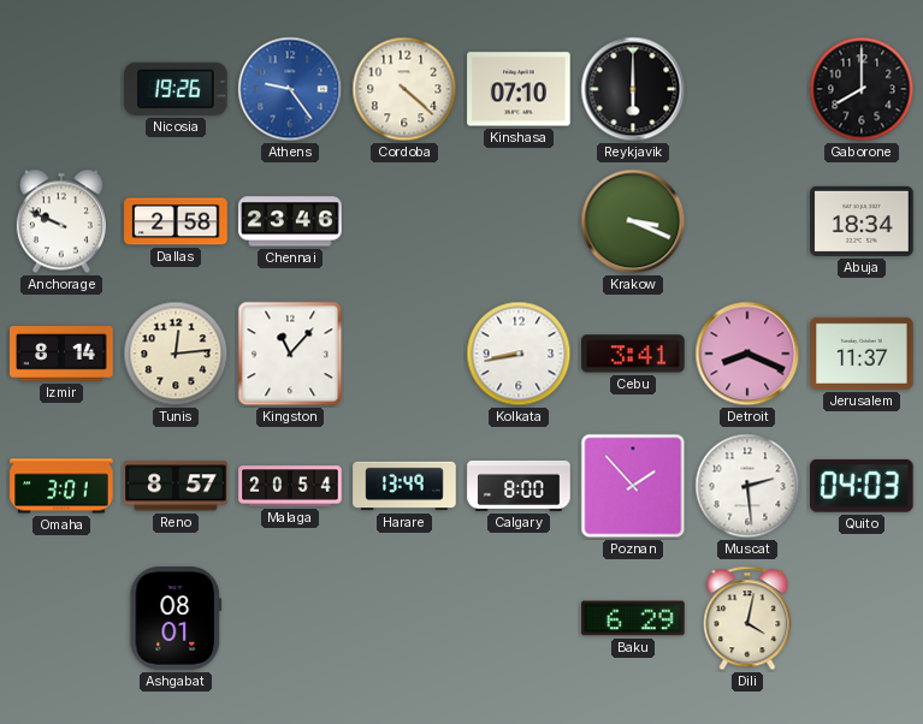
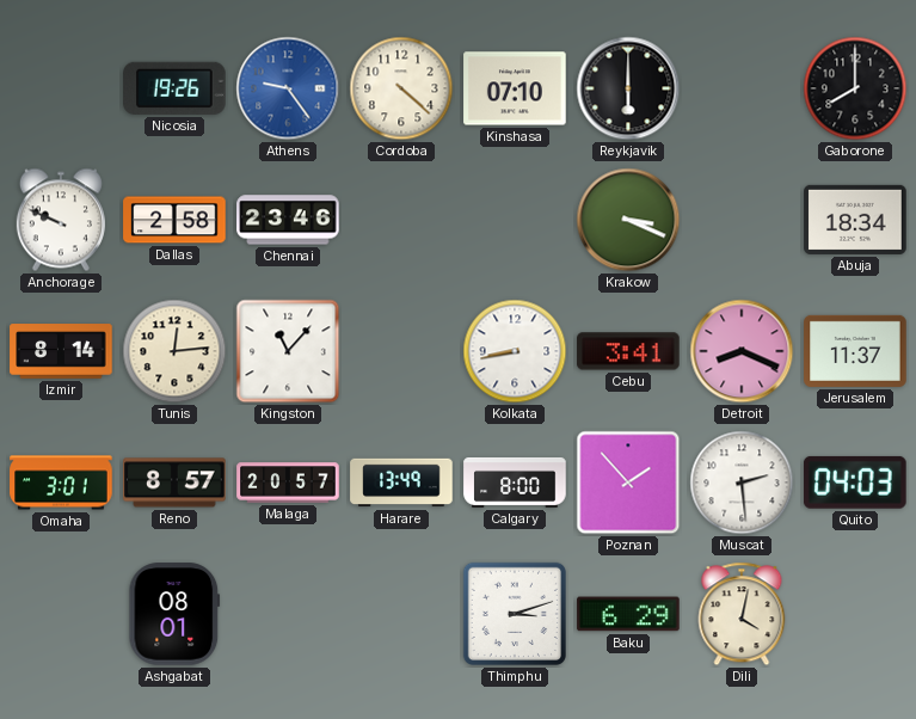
Malaga: 20:54 -> 20:57 (288, 483)
Thimphu: none -> 3:12 (515, 614)
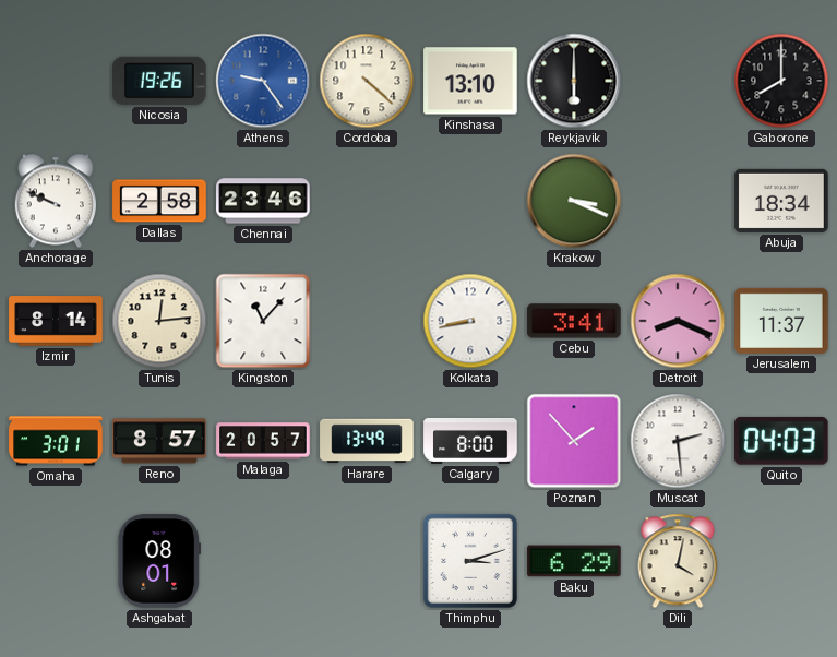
Kinshasa: 07:10 -> 13:10 (470, 81)
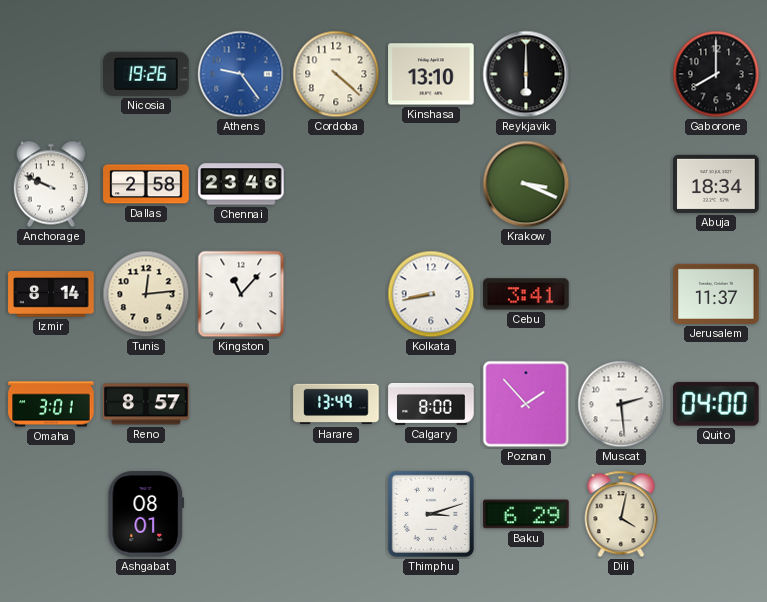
Detroit: 8:19 -> none (678, 321)
Malaga: 20:57 -> none (263, 441)
Quito: 04:03 -> 04:00 (716, 404)
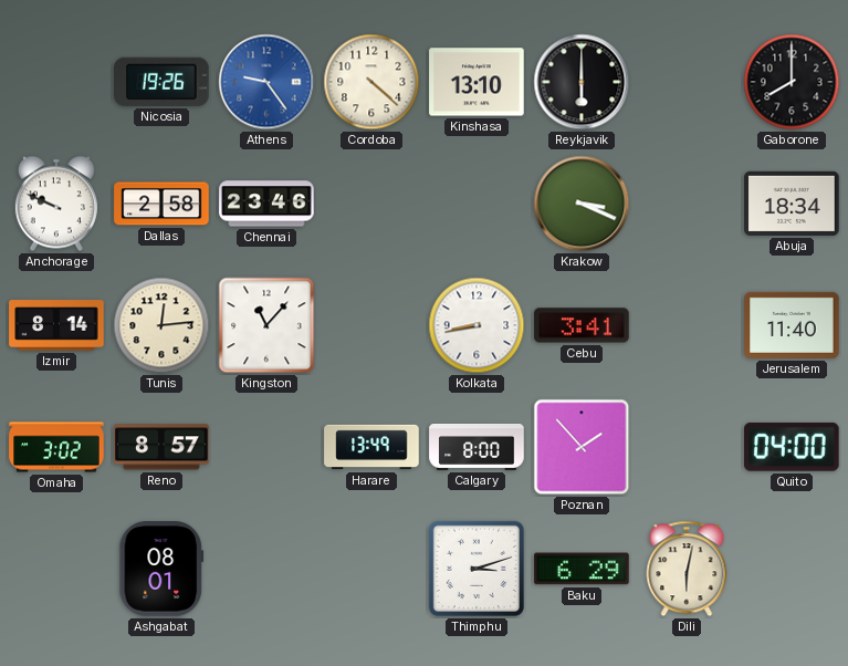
Jerusalem: 11:37 -> 11:40 (792, 325)
Omaha: 3:01 -> 3:02 (56, 447)
Muscat: 2:29 -> none (621, 404)
Dili: 4:02 -> 6:02 (687, 569)
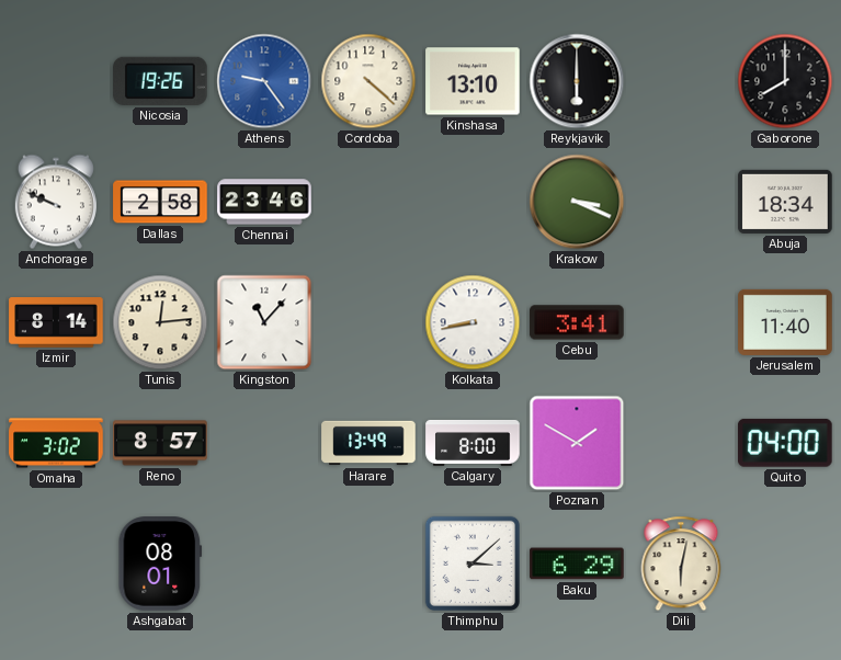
Poznan: 1:53 -> 1:50 (577, 443)
Thimphu: 3:12 -> 3:08 (473, 564)
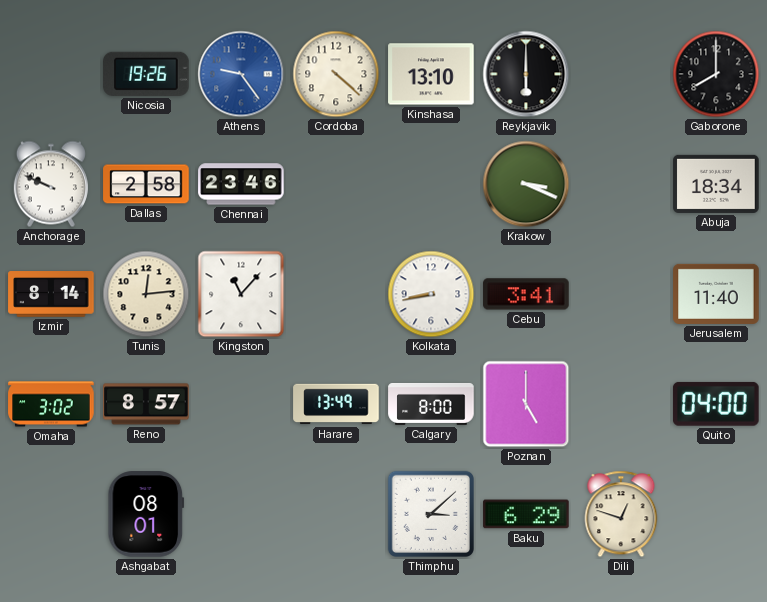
Poznan: 1:50 -> 5:00 (526, 404)
Dili: 6:02 -> 12:48 (621, 514)
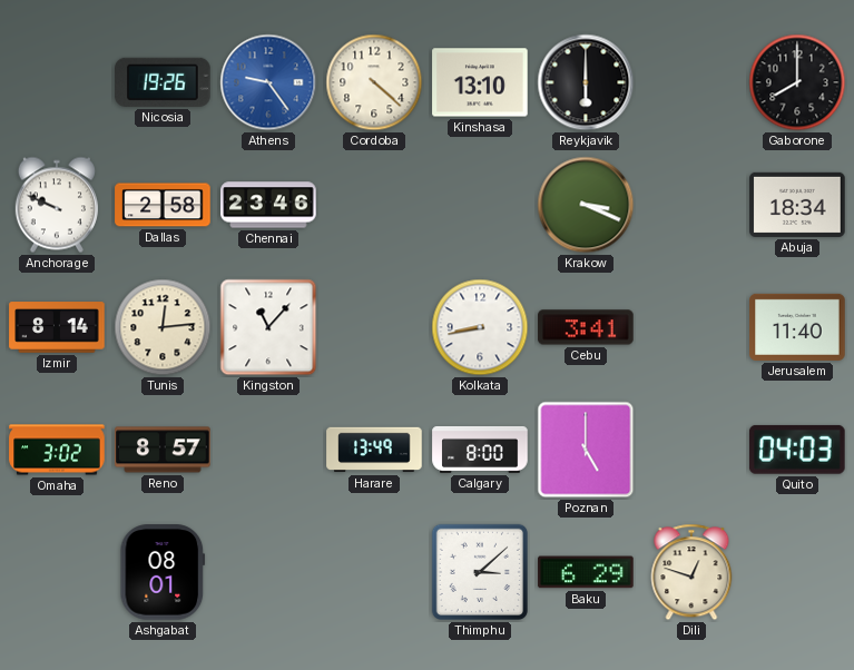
Quito: 04:00 -> 04:03 (797, 450)
